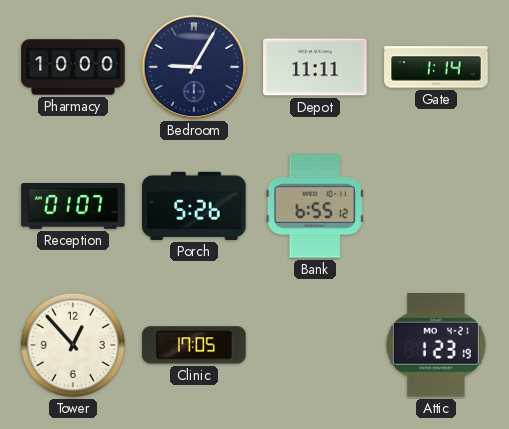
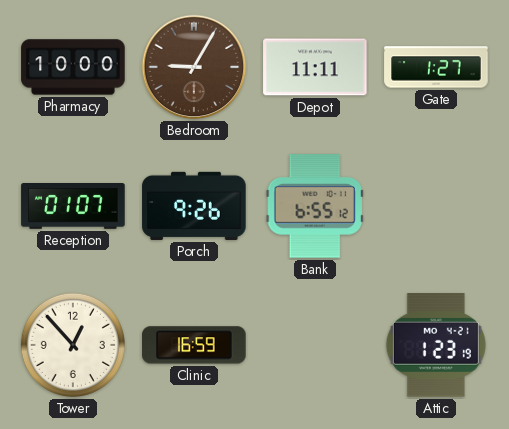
Bedroom dial: navy -> brown (194, 67)
Gate: 1:14 -> 1:27 (436, 67)
Porch: 5:26 -> 9:26 (194, 206)
Clinic: 17:05 -> 16:59 (194, 345)
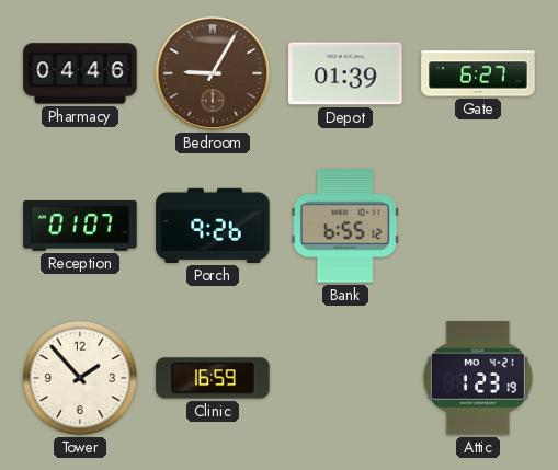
Pharmacy: 10:00 -> 04:46 (80, 73)
Depot: 11:11 -> 01:39 (345, 73)
Gate: 1:27 -> 6:27 (478, 73)
Tower: 12:53 -> 1:53 (80, 378)
